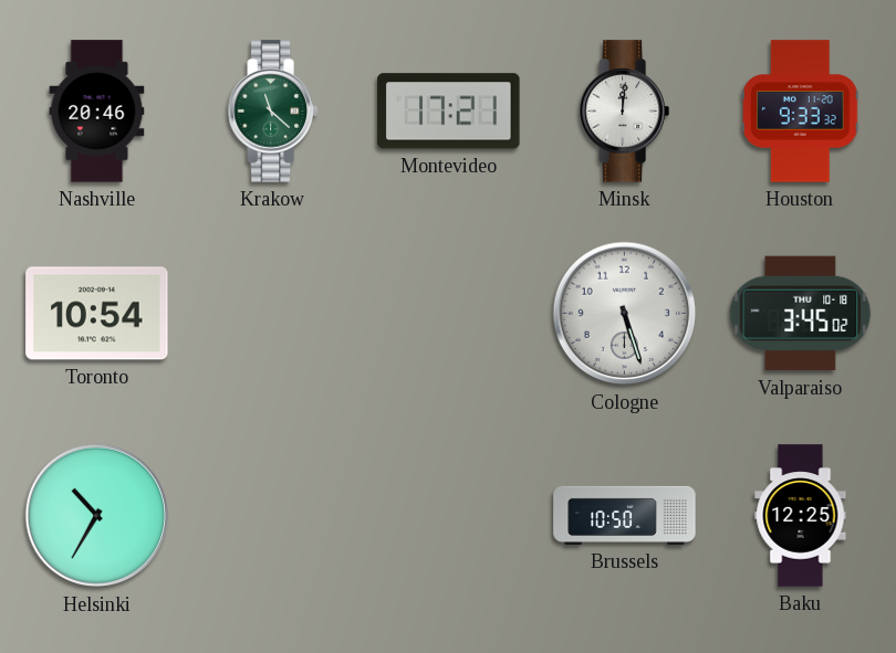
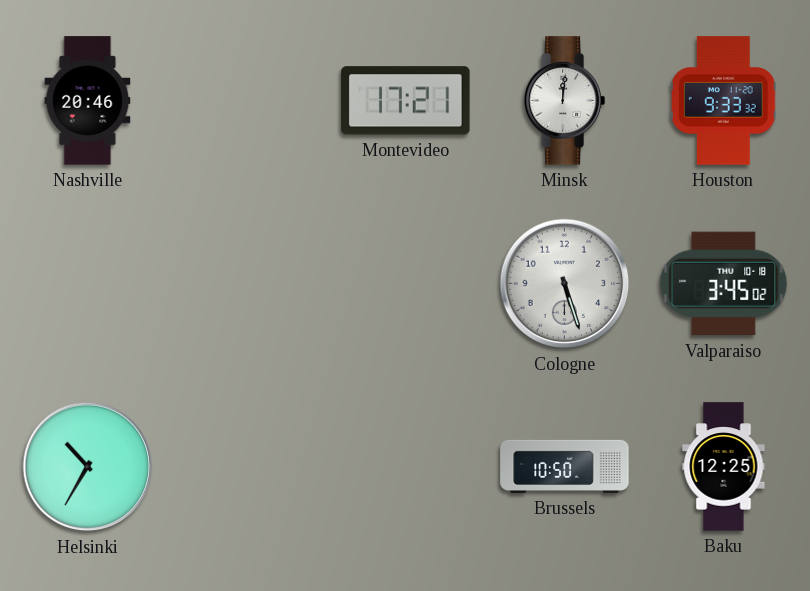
Krakow: 11:22 -> none (272, 112)
Toronto: 10:54 -> none (97, 314)
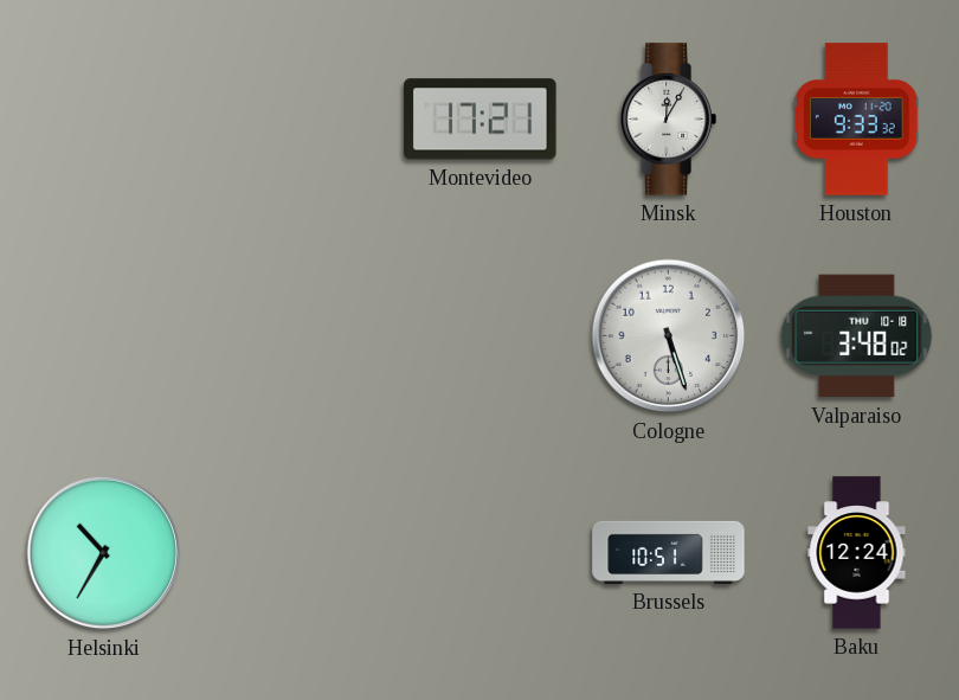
Nashville: 20:46 -> none (88, 101)
Minsk: 12:01 -> 12:05 (668, 120)
Valparaiso: 3:45 -> 3:48 (857, 336)
Brussels: 10:50 -> 10:51 (669, 552)
Baku: 12:25 -> 12:24 (857, 553)
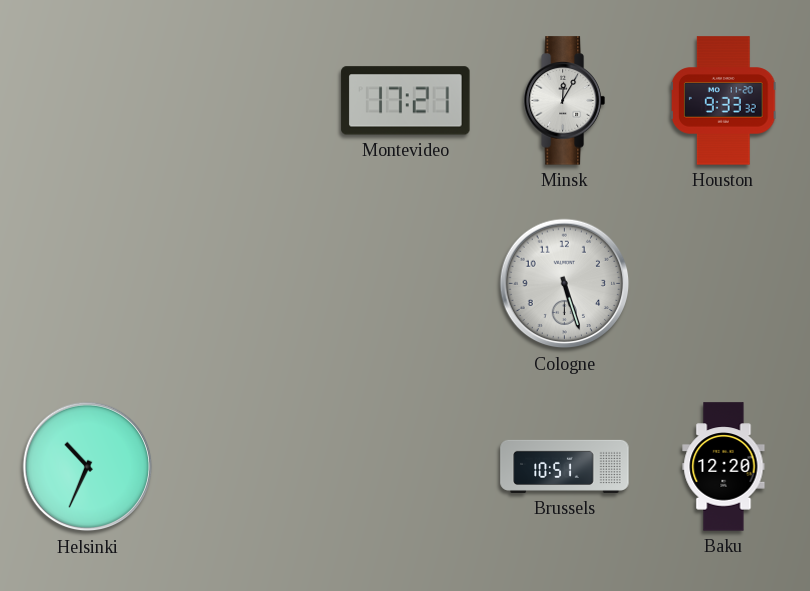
Valparaiso: 3:48 -> none (857, 336)
Helsinki: 10:35 -> 10:34 (88, 467)
Baku: 12:24 -> 12:20 (724, 467)
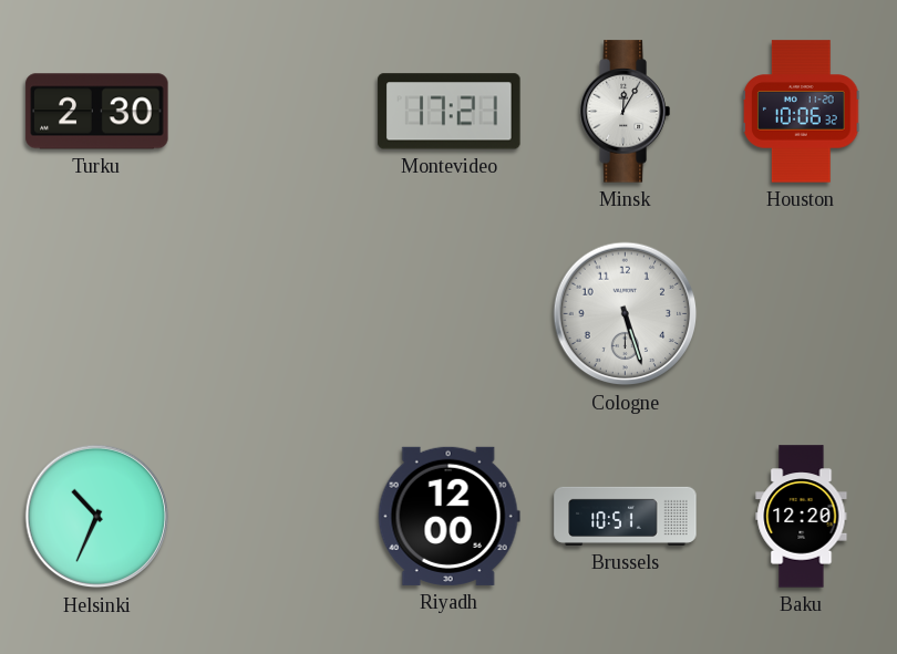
Turku: none -> 2:30 (97, 112)
Houston: 9:33 -> 10:06 (802, 112)
Riyadh: none -> 12:00 (448, 516)
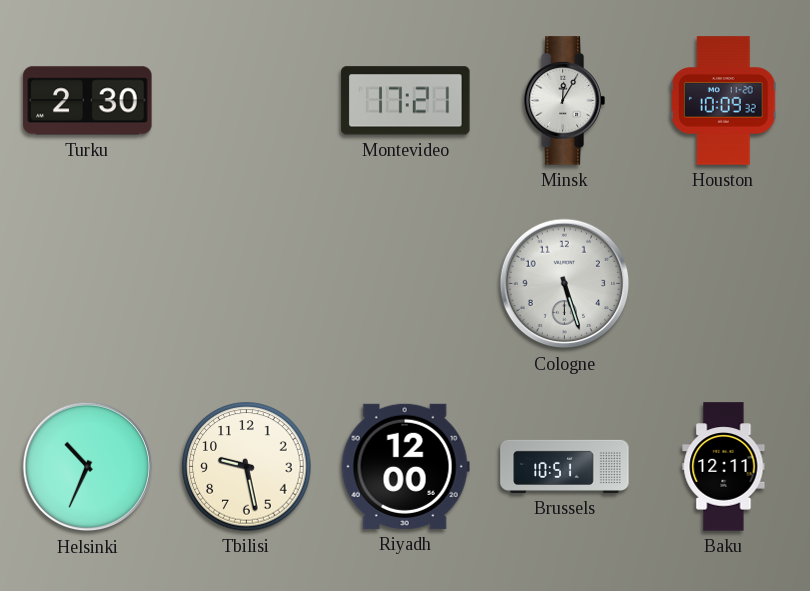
Houston: 10:06 -> 10:09 (724, 101)
Tbilisi: none -> 9:28 (247, 467)
Baku: 12:20 -> 12:11 (724, 467)
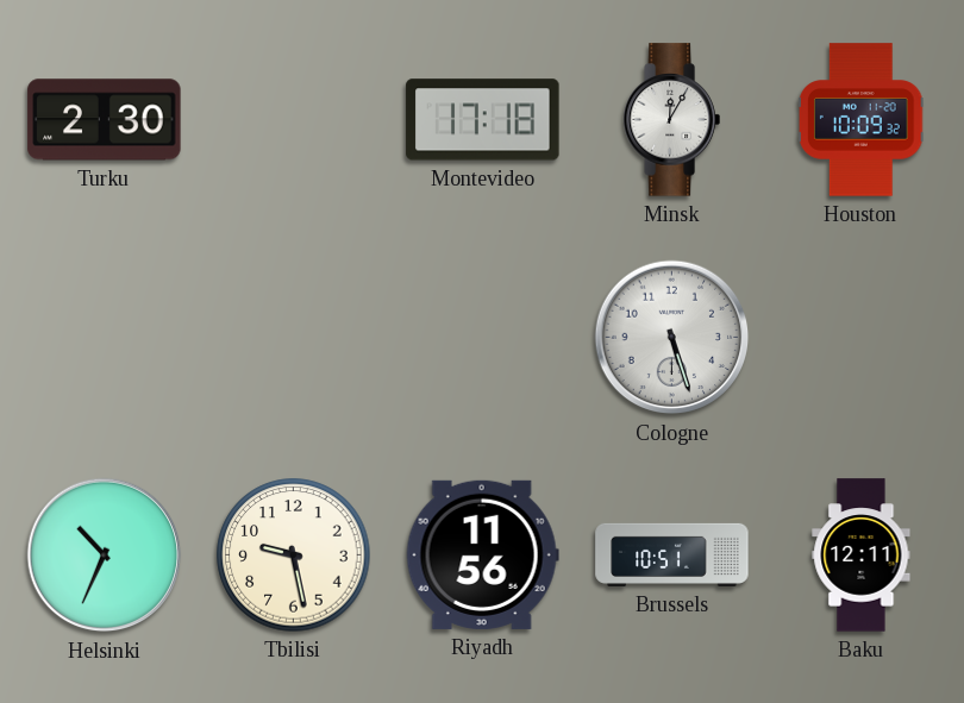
Montevideo: 17:21 -> 17:18 (483, 120)
Riyadh: 12:00 -> 11:56 (482, 554)
